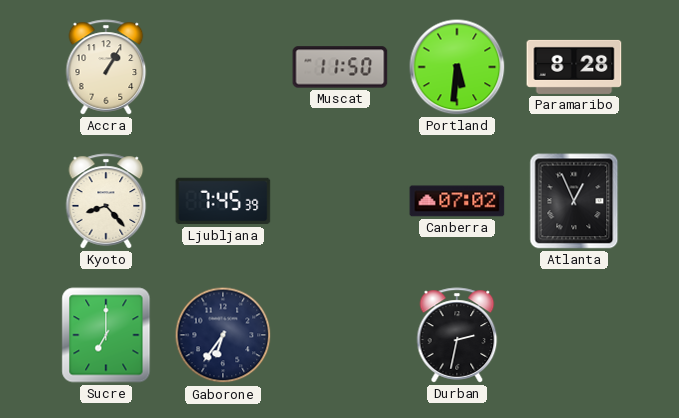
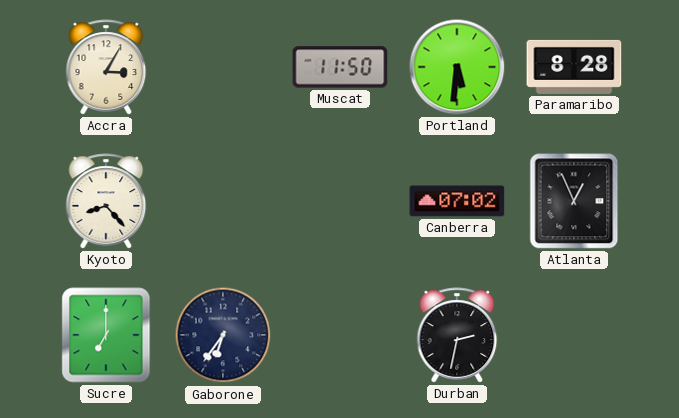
Accra: 1:05 -> 3:05 (106, 67)
Ljubljana: 7:45 -> none (223, 201)
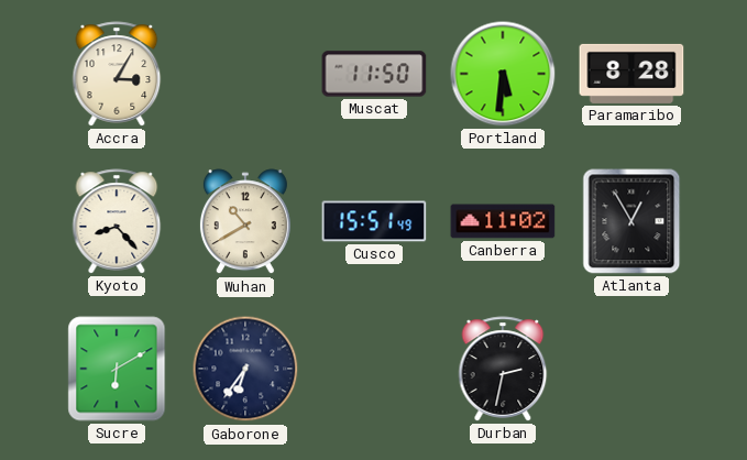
Wuhan: none -> 10:40 (245, 222)
Cusco: none -> 15:51 (374, 221)
Canberra: 07:02 -> 11:02 (503, 221)
Atlanta: 12:56 -> 12:55 (631, 221)
Sucre: 7:00 -> 6:10 (117, 369)
